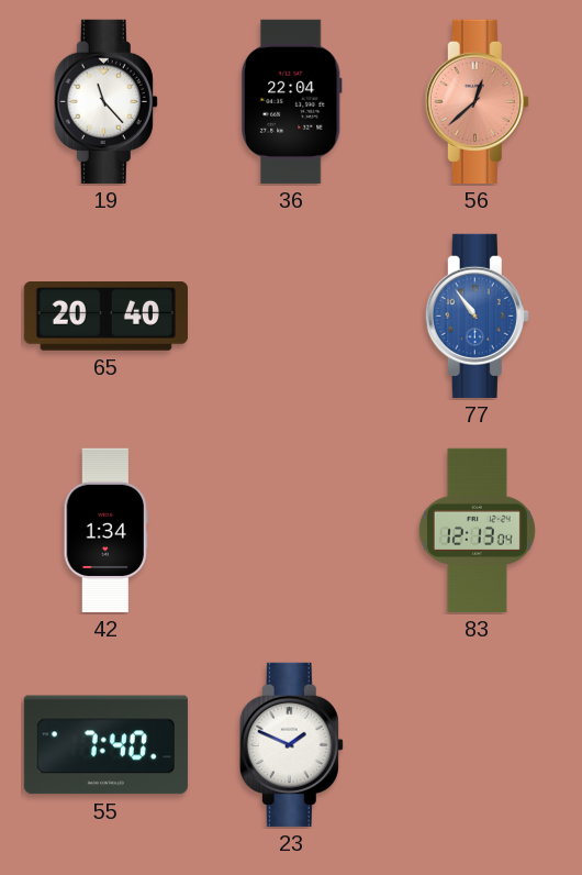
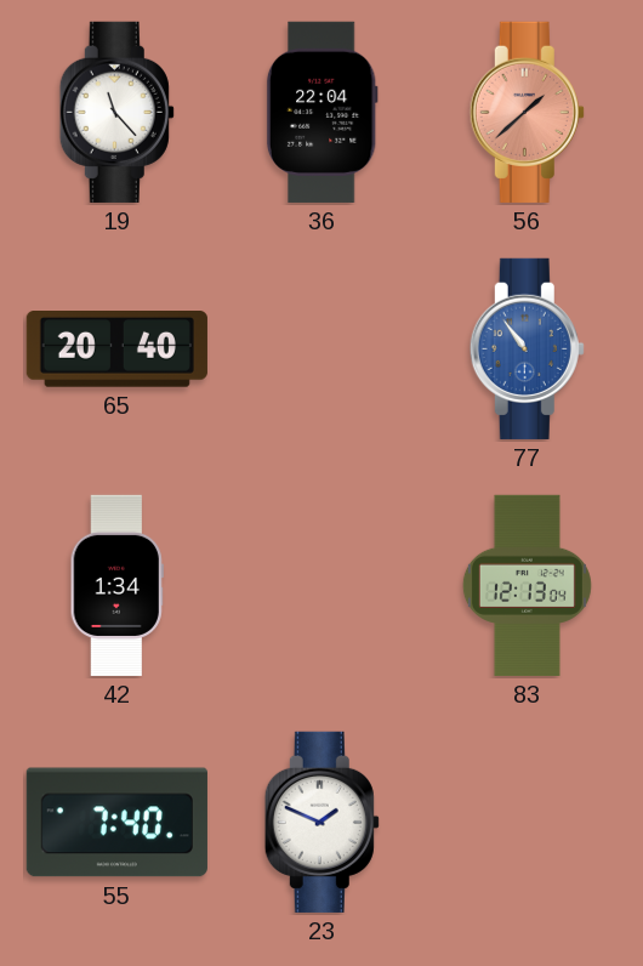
56: 12:38 -> 1:38 (527, 112)
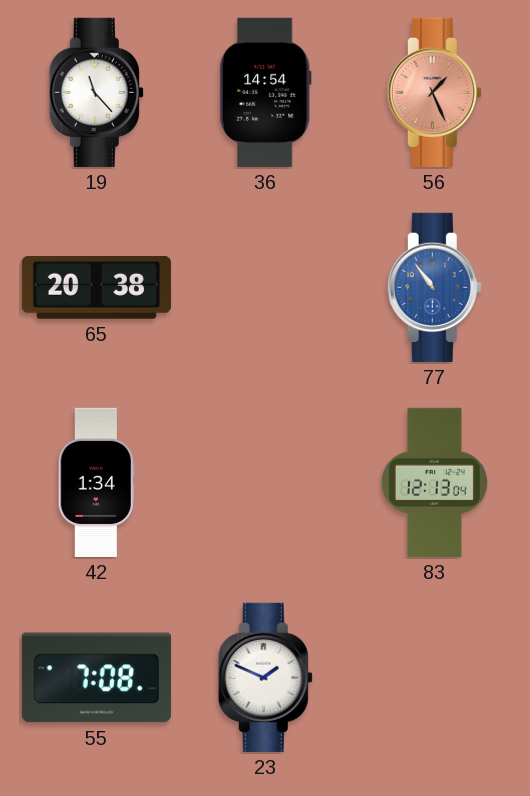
36: 22:04 -> 14:54 (265, 92)
56: 1:38 -> 1:26 (434, 92)
65: 20:40 -> 20:38 (96, 288)
55: 7:40 -> 7:08 (96, 678)
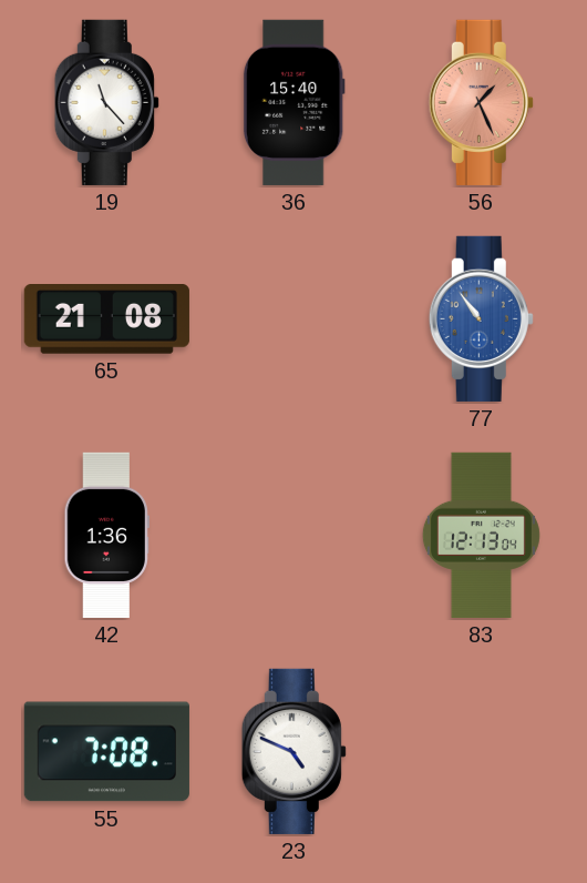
36: 14:54 -> 15:40 (293, 102)
65: 20:38 -> 21:08 (106, 319)
42: 1:34 -> 1:36 (106, 535)
23: 1:49 -> 4:49 (293, 751)
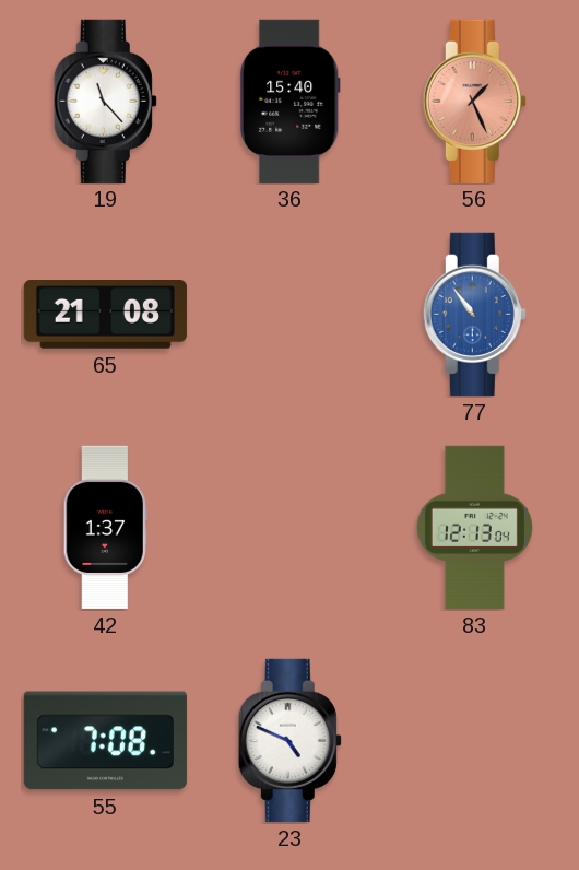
42: 1:36 -> 1:37 (105, 527)
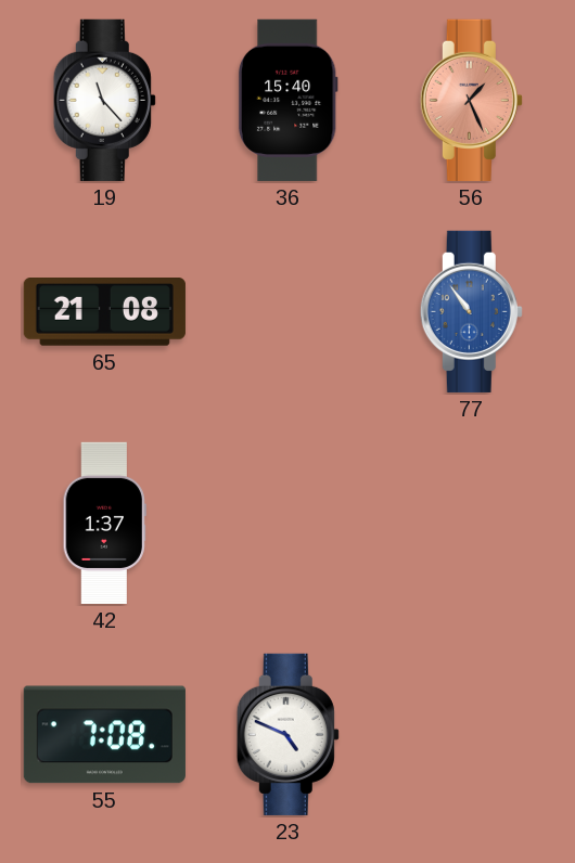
83: 12:13 -> none (474, 527)
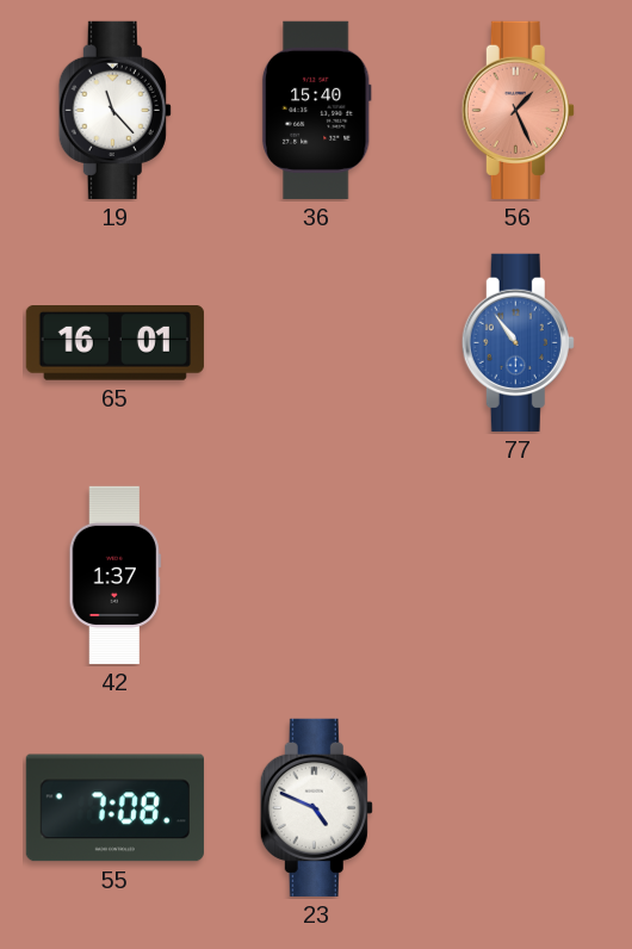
65: 21:08 -> 16:01 (114, 343)
